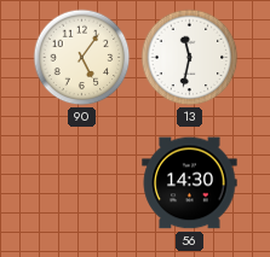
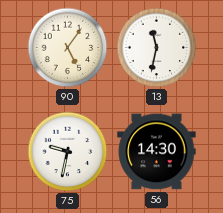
75: none -> 9:32 (68, 152)
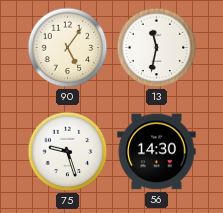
75: 9:32 -> 9:27 (68, 152)
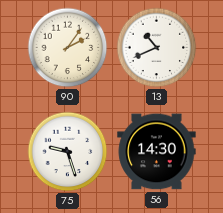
90: 5:06 -> 2:06 (68, 48)
13: 11:32 -> 10:41 (157, 48)
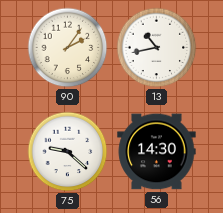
13: 10:41 -> 10:43 (157, 48)
75: 9:27 -> 9:22 (68, 152)
